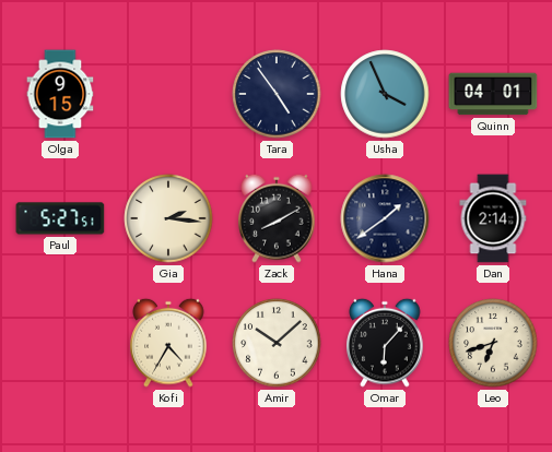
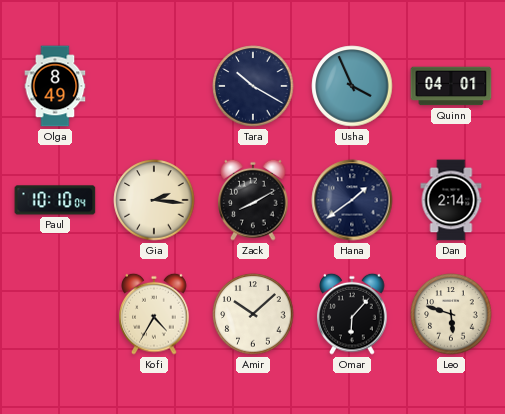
Olga: 9:15 -> 8:49 (55, 86)
Tara: 4:54 -> 10:20 (253, 86)
Paul: 5:27 -> 10:10 (55, 200)
Leo: 6:42 -> 5:48 (451, 314)
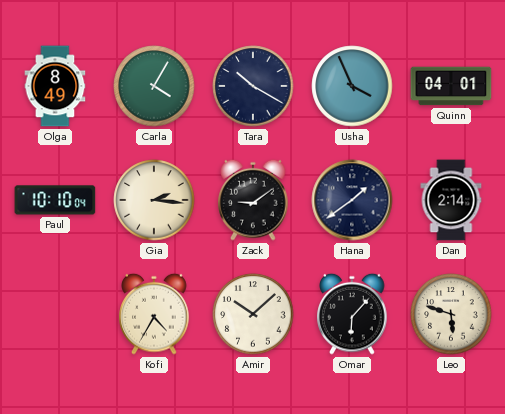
Carla: none -> 4:05 (154, 86)
Zack: 8:10 -> 9:09 (253, 200)
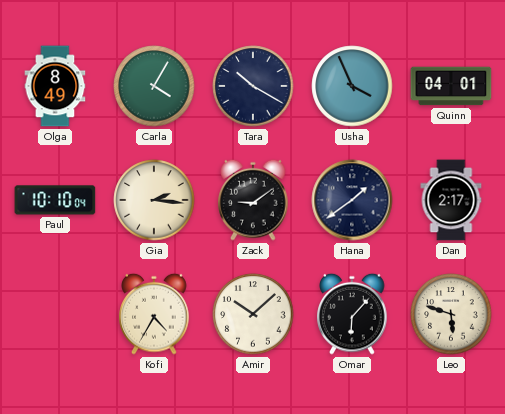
Dan: 2:14 -> 2:17 (451, 200)
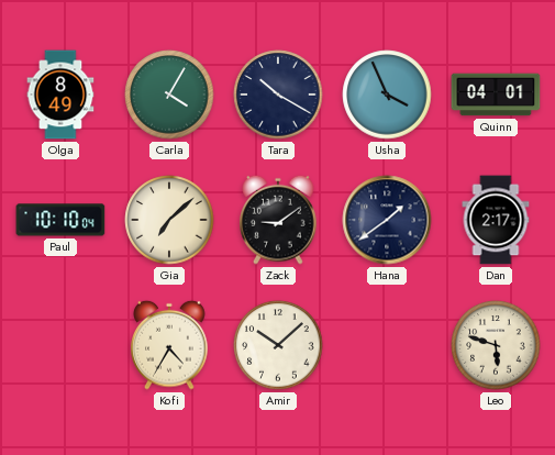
Gia: 2:16 -> 7:08 (169, 220)
Omar: 6:07 -> none (352, 314)
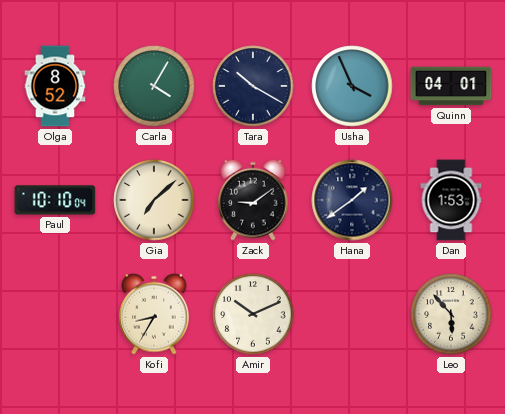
Olga: 8:49 -> 8:52 (55, 86)
Dan: 2:17 -> 1:53 (451, 200)
Kofi: 4:35 -> 8:35 (154, 314)
Amir: 10:08 -> 10:11 (253, 314)
Leo: 5:48 -> 5:53 (451, 314)
